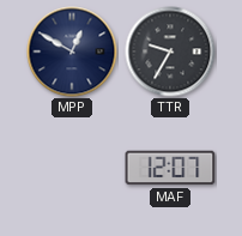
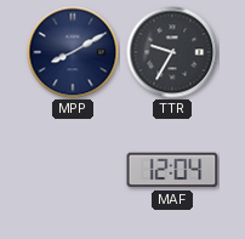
MPP: 12:50 -> 8:10 (73, 52)
MAF: 12:07 -> 12:04 (172, 170)
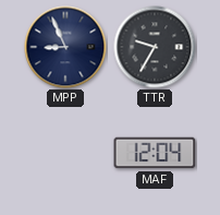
MPP: 8:10 -> 8:56 (65, 47)
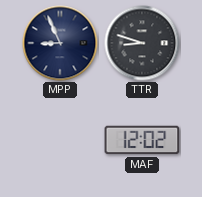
TTR: 9:35 -> 8:48 (142, 43)
MAF: 12:04 -> 12:02 (142, 140)
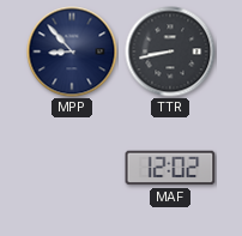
MPP: 8:56 -> 8:53 (72, 52)
TTR: 8:48 -> 8:43 (170, 52)
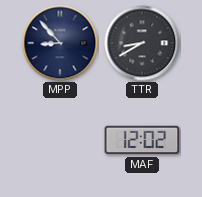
TTR: 8:43 -> 8:40 (142, 43)
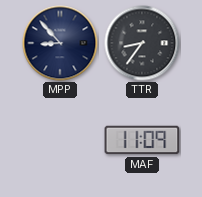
TTR: 8:40 -> 8:36 (142, 43)
MAF: 12:02 -> 11:09 (142, 140)
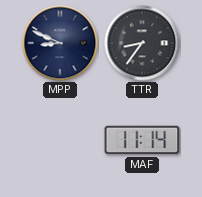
MPP: 8:53 -> 8:49 (60, 43)
MAF: 11:09 -> 11:14 (142, 140)
